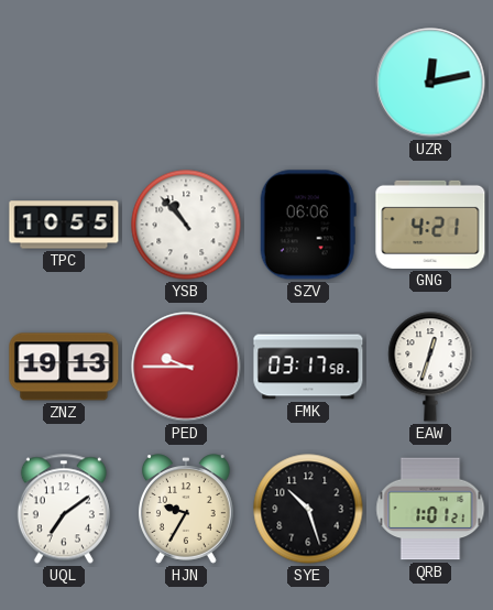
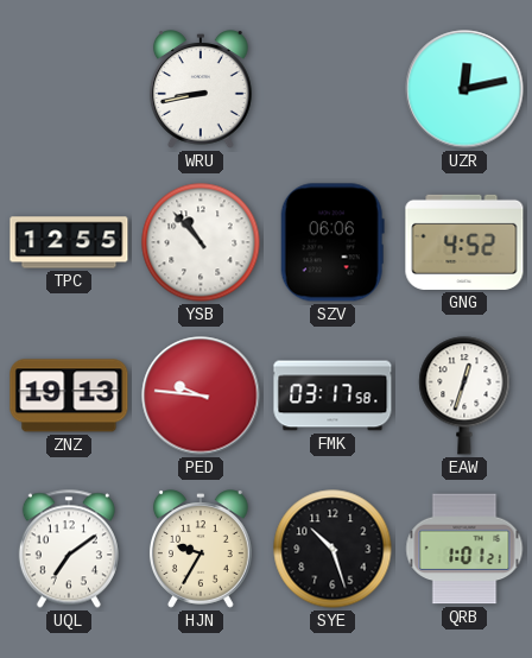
WRU: none -> 8:43 (201, 89)
TPC: 10:55 -> 12:55 (69, 242)
GNG: 4:21 -> 4:52 (464, 242)
PED: 9:45 -> 9:46 (201, 396)
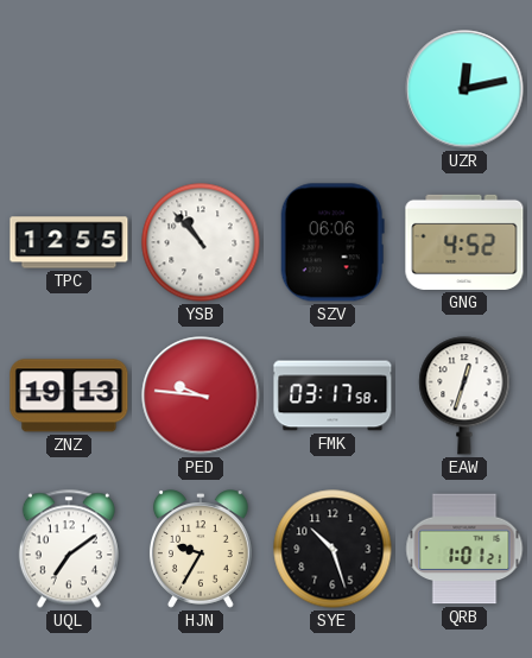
WRU: 8:43 -> none (201, 89)
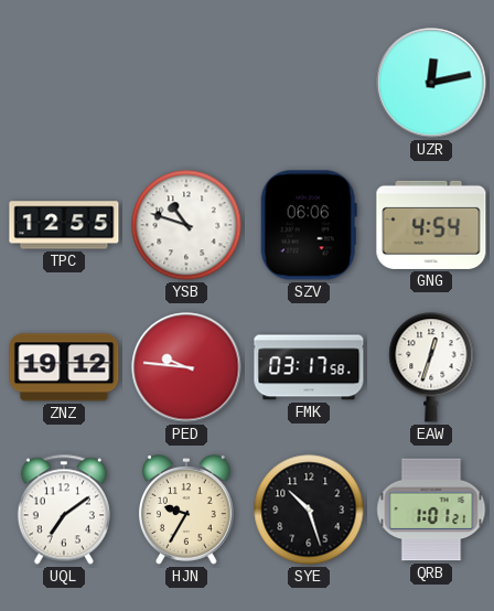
YSB: 10:53 -> 10:48 (186, 225)
GNG: 4:52 -> 4:54 (431, 225)
ZNZ: 19:13 -> 19:12 (64, 367)
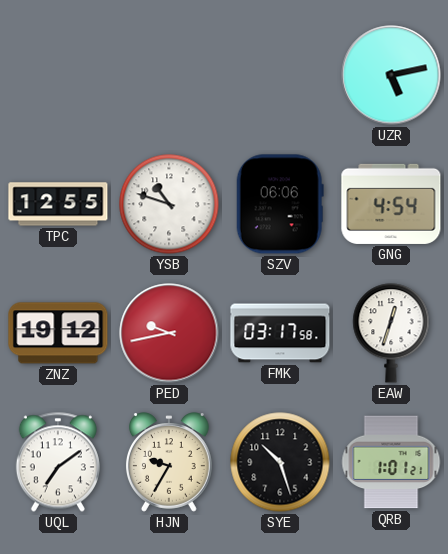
UZR: 12:13 -> 5:13 (391, 75)
PED: 9:46 -> 9:43 (169, 333)
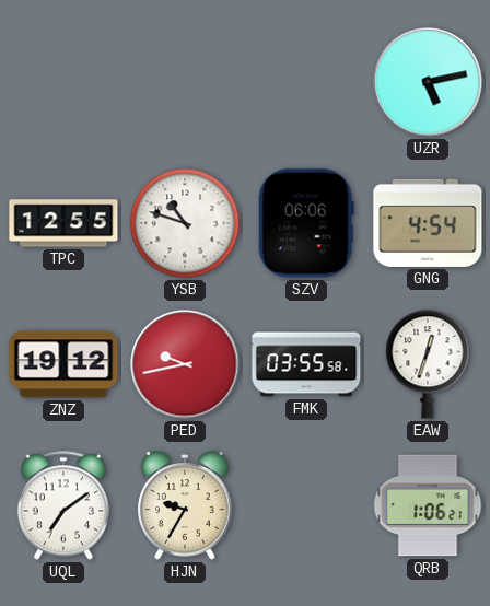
FMK: 03:17 -> 03:55 (306, 364)
SYE: 10:27 -> none (280, 462)
QRB: 1:01 -> 1:06 (428, 505)
